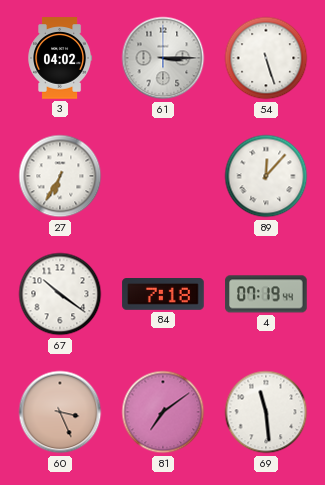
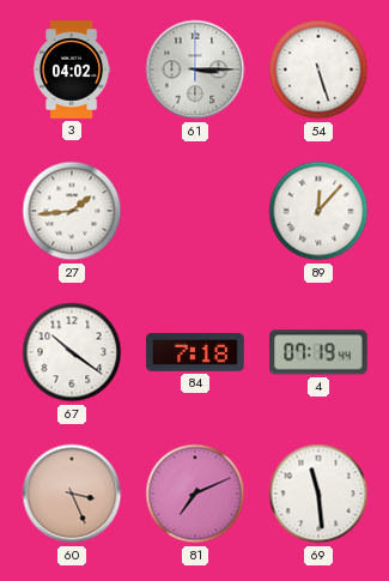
27: 6:35 -> 1:44 (72, 211)
81: 7:09 -> 7:11 (195, 494)
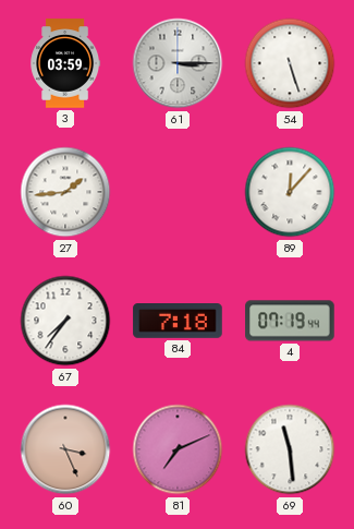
3: 04:02 -> 03:59 (65, 63)
67: 10:21 -> 7:36 (65, 321)
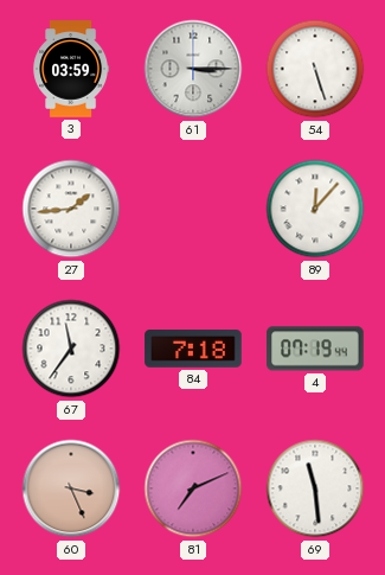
67: 7:36 -> 11:36 (71, 349)
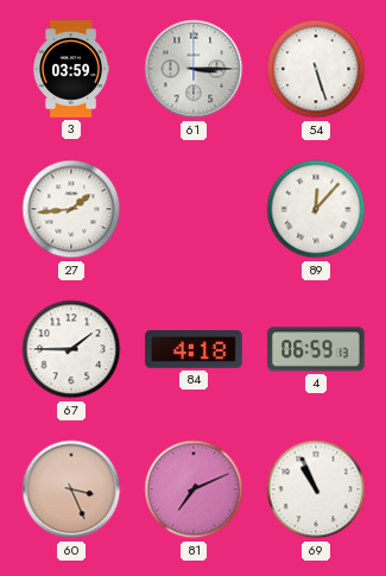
67: 11:36 -> 1:45 (71, 349)
84: 7:18 -> 4:18 (194, 350)
4: 07:19 -> 06:59 (316, 349)
69: 11:29 -> 10:56 (316, 489)
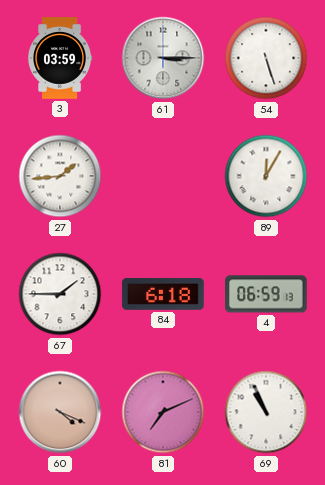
89: 12:07 -> 12:05 (266, 176)
84: 4:18 -> 6:18 (163, 295)
60: 3:26 -> 4:19 (60, 412)
